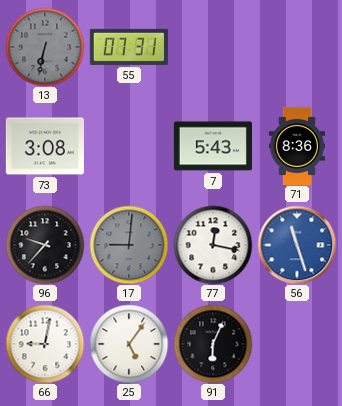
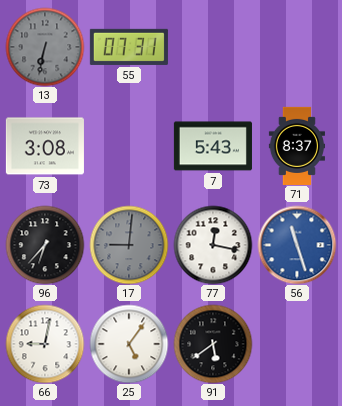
71: 8:36 -> 8:37 (296, 146)
96: 9:37 -> 6:37 (45, 245)
91: 6:04 -> 5:39 (213, 344)
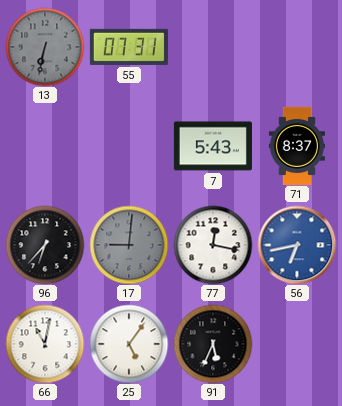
73: 3:08 -> none (45, 146)
56: 11:27 -> 6:43 (297, 245)
66: 9:02 -> 11:02 (45, 344)
91: 5:39 -> 5:34 (213, 344)
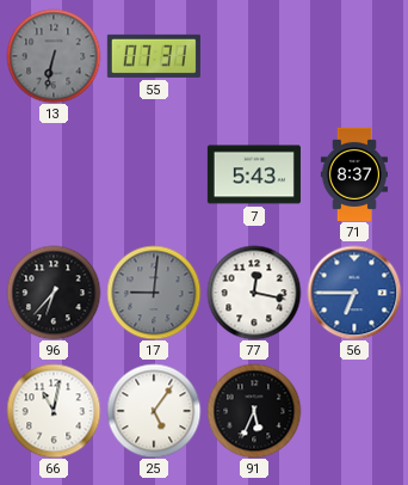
56: 6:43 -> 6:45 (354, 293)
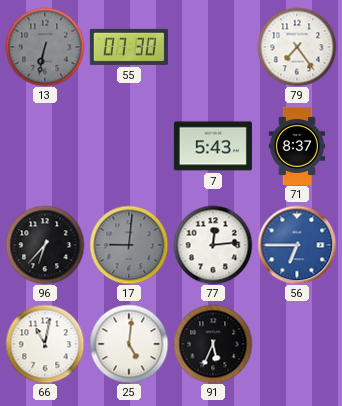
55: 07:31 -> 07:30 (129, 47)
79: none -> 7:24 (297, 47)
77: 12:17 -> 12:14 (213, 245)
25: 5:06 -> 5:01 (129, 344)
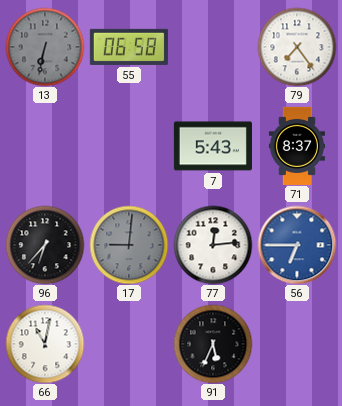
55: 07:30 -> 06:58 (129, 47)
25: 5:01 -> none (129, 344)
